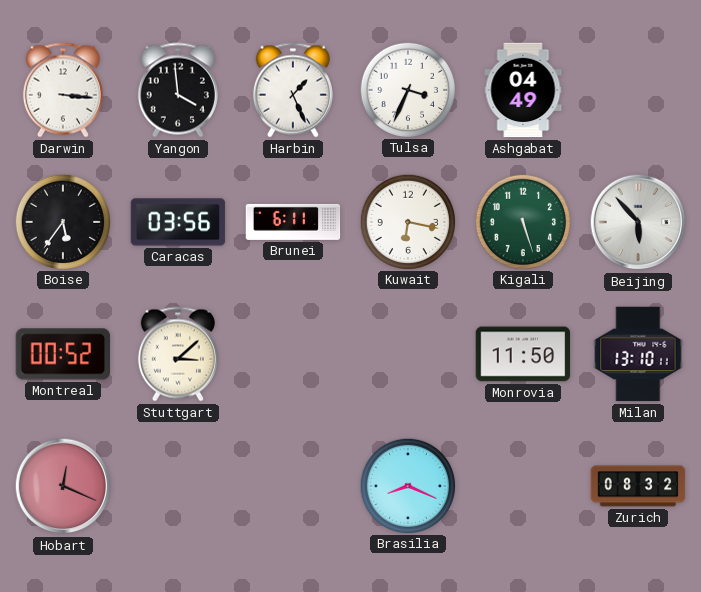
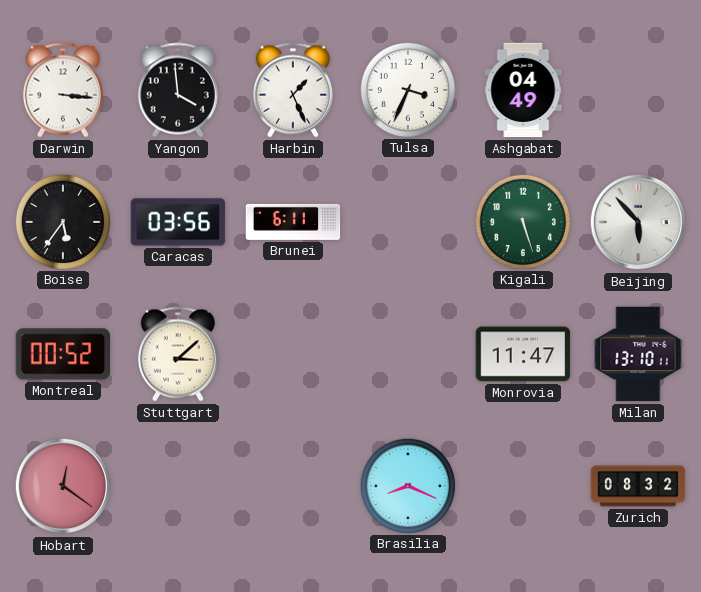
Kuwait: 6:17 -> none (407, 221)
Monrovia: 11:50 -> 11:47 (523, 354)
Hobart: 12:19 -> 12:21 (63, 486)
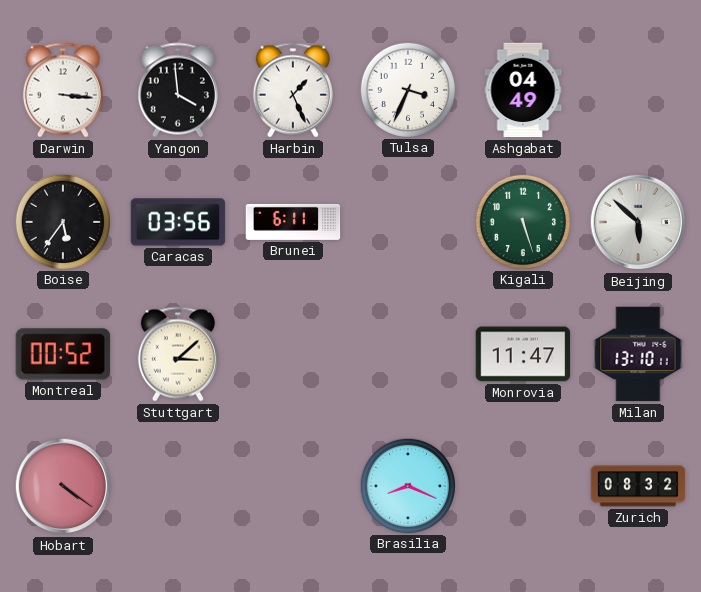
Beijing: 5:53 -> 5:52 (638, 222)
Hobart: 12:21 -> 4:21 (63, 486)
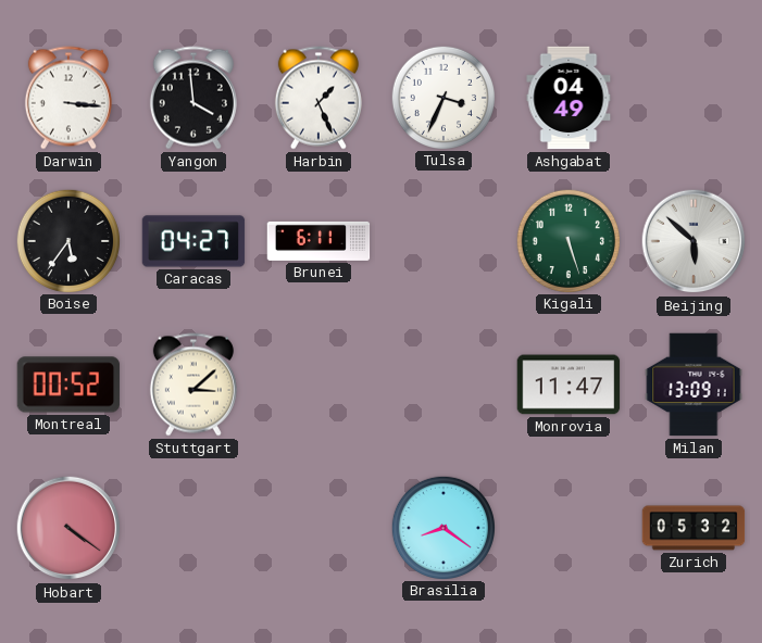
Caracas: 03:56 -> 04:27 (193, 241)
Milan: 13:10 -> 13:09 (694, 384)
Brasilia: 8:19 -> 8:21 (442, 527)
Zurich: 08:32 -> 05:32 (694, 528)
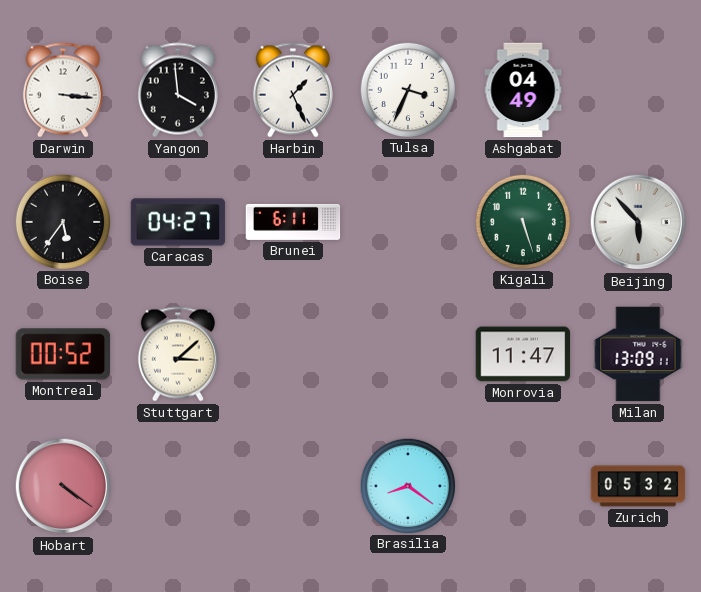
Beijing: 5:52 -> 5:53 (638, 222)
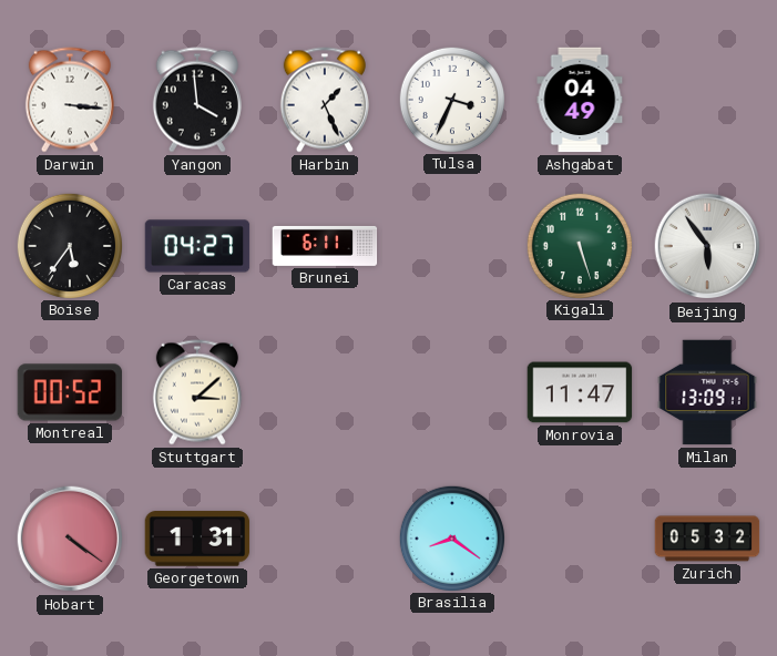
Beijing: 5:53 -> 5:54 (707, 246)
Georgetown: none -> 1:31 (197, 539)
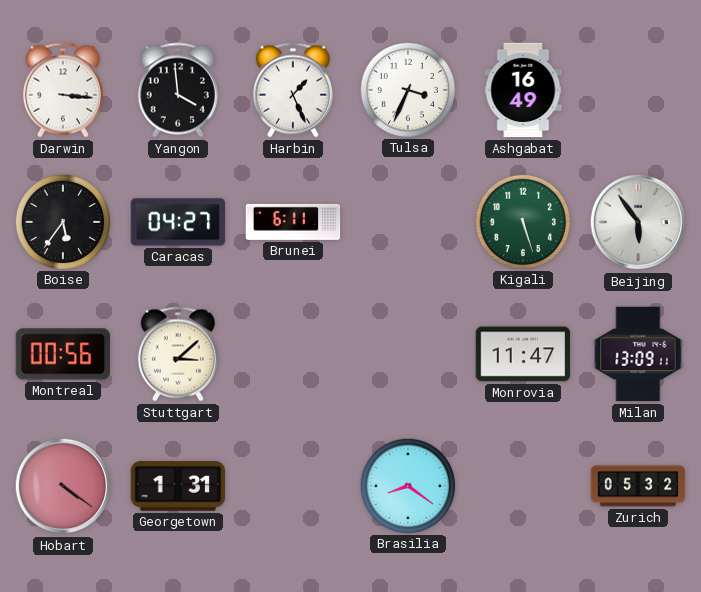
Ashgabat: 04:49 -> 16:49 (523, 90)
Montreal: 00:52 -> 00:56 (63, 354)
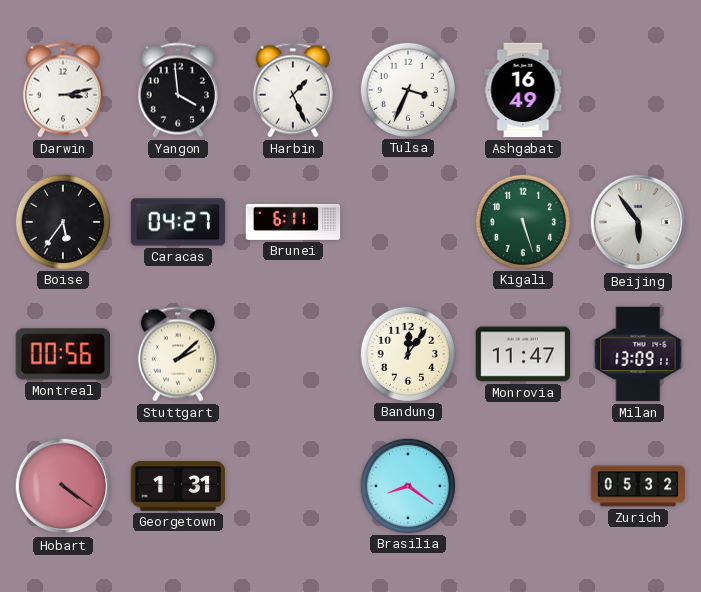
Darwin: 3:16 -> 3:13 (63, 90)
Stuttgart: 3:08 -> 2:08 (178, 354)
Bandung: none -> 12:06 (407, 353)
